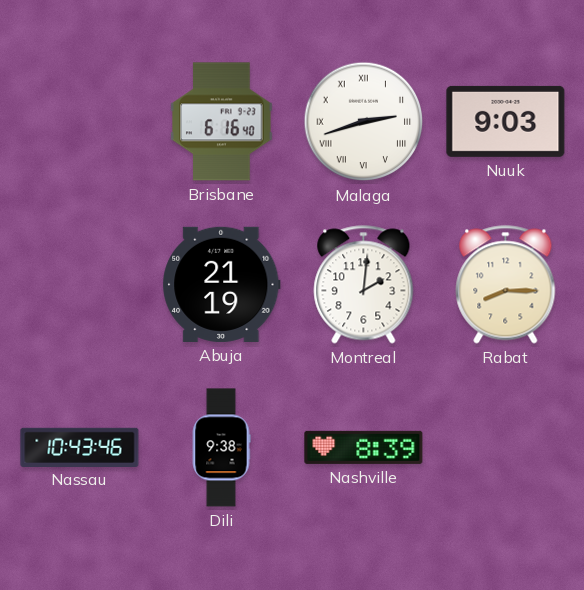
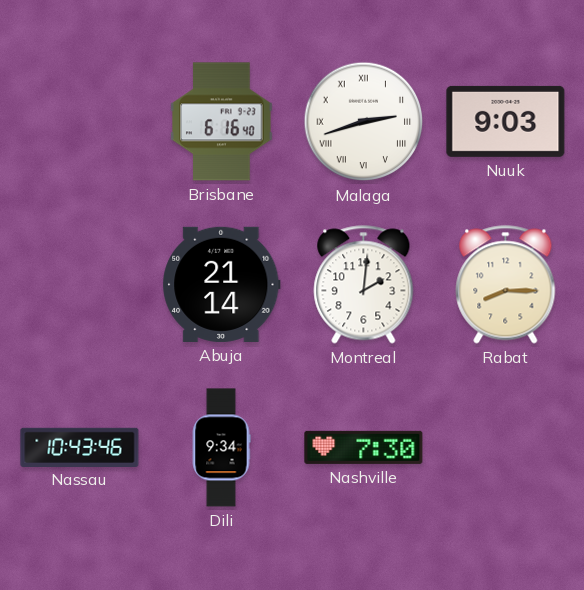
Abuja: 21:19 -> 21:14 (222, 284)
Dili: 9:38 -> 9:34 (221, 448)
Nashville: 8:39 -> 7:30 (364, 447)
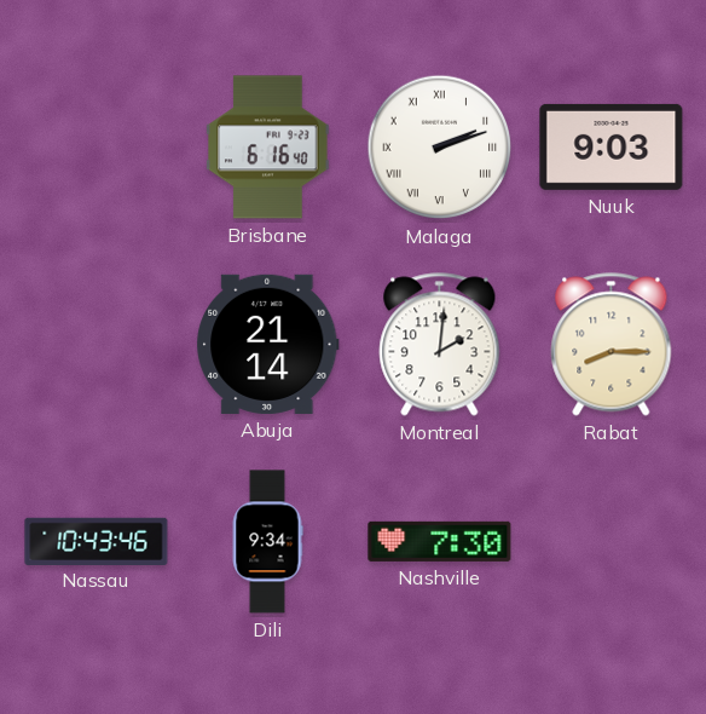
Malaga: 2:42 -> 2:12 (440, 148)
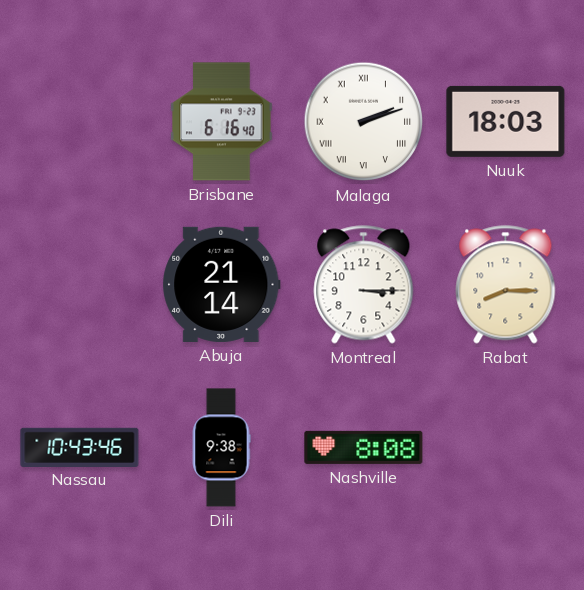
Nuuk: 9:03 -> 18:03 (506, 121)
Montreal: 2:01 -> 3:15 (364, 285)
Dili: 9:34 -> 9:38 (221, 448)
Nashville: 7:30 -> 8:08 (364, 447)
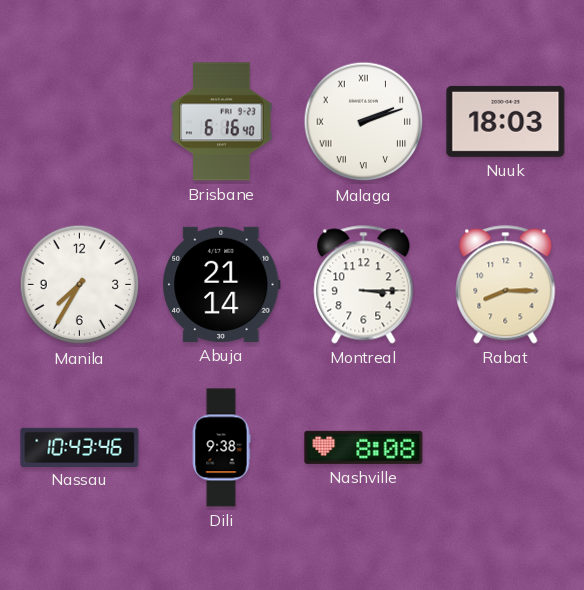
Manila: none -> 7:35 (80, 285)
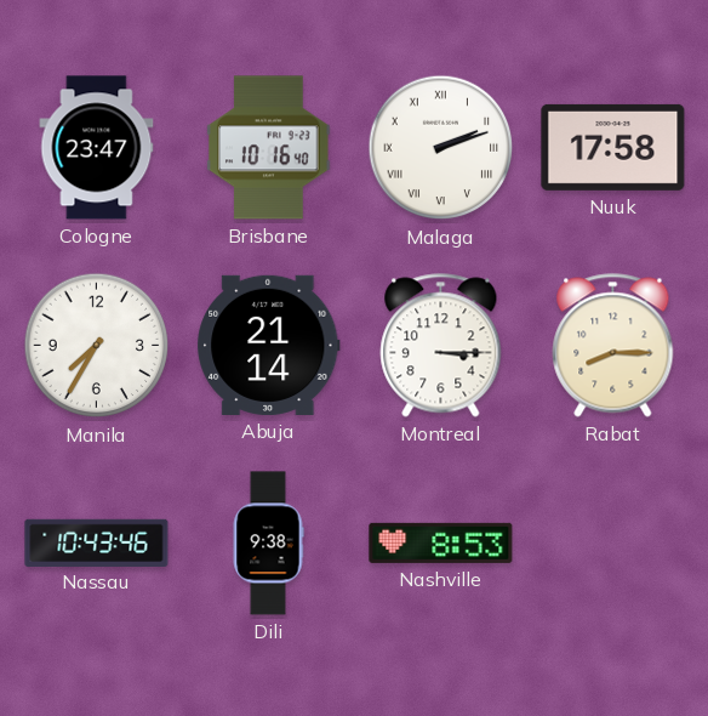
Cologne: none -> 23:47 (97, 148)
Brisbane: 6:16 -> 10:16 (269, 148)
Nuuk: 18:03 -> 17:58 (613, 147)
Nashville: 8:08 -> 8:53 (441, 542)
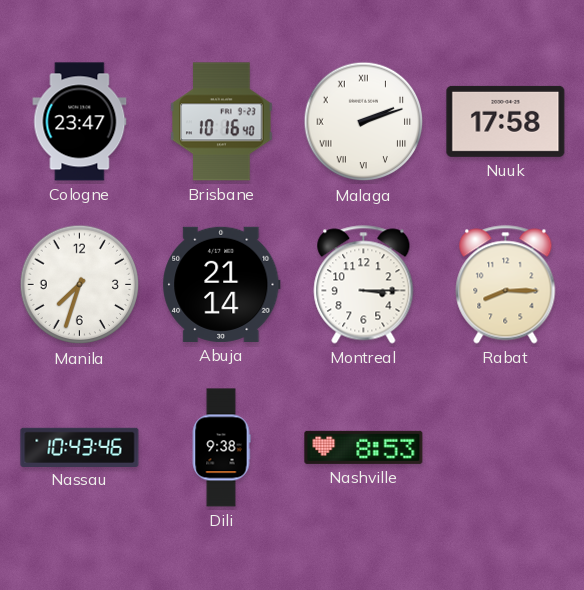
Manila: 7:35 -> 7:33 (80, 285)
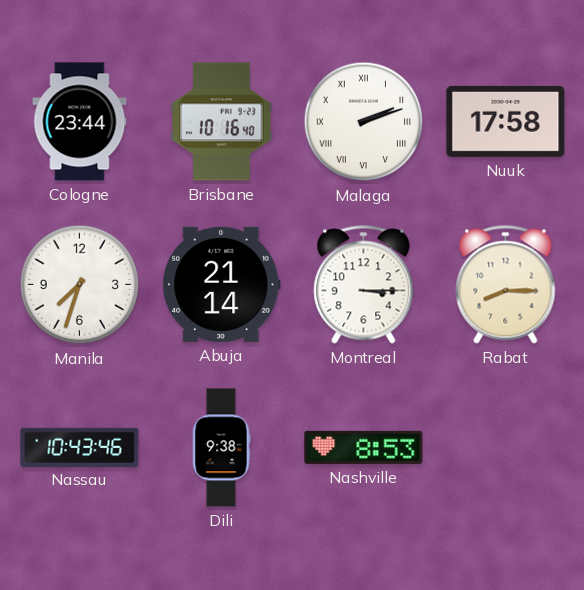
Cologne: 23:47 -> 23:44 (80, 122)
